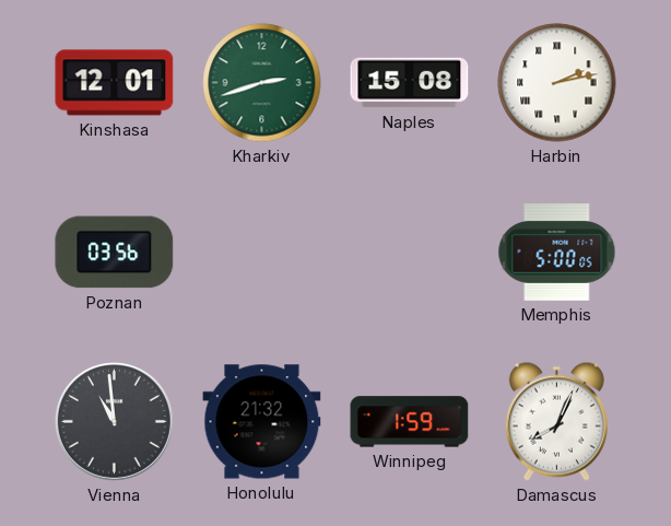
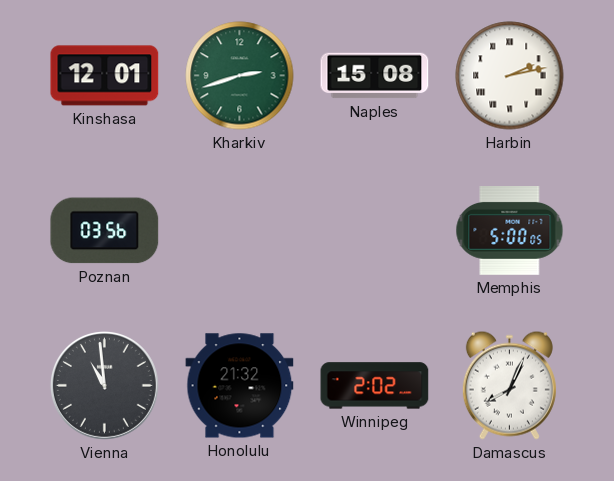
Winnipeg: 1:59 -> 2:02 (375, 386)
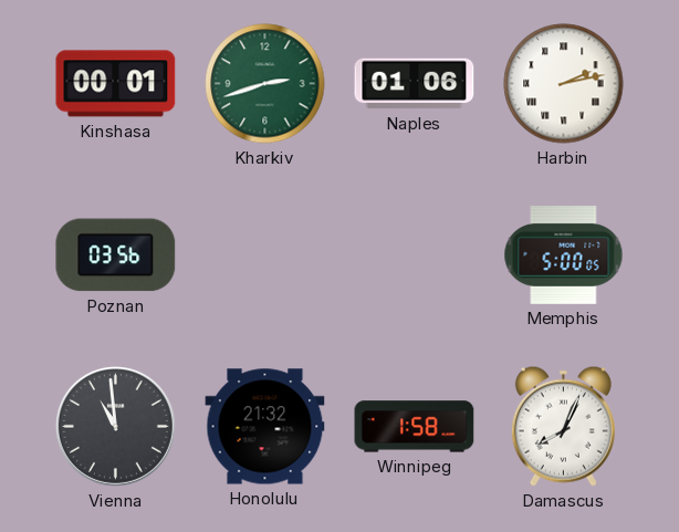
Kinshasa: 12:01 -> 00:01 (116, 84)
Naples: 15:08 -> 01:06 (415, 84)
Winnipeg: 2:02 -> 1:58 (415, 427)
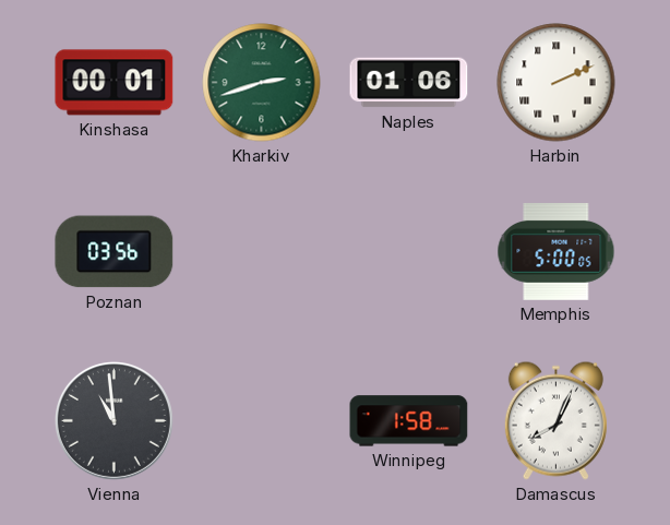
Harbin: 2:13 -> 2:11 (557, 83)
Honolulu: 21:32 -> none (265, 427)
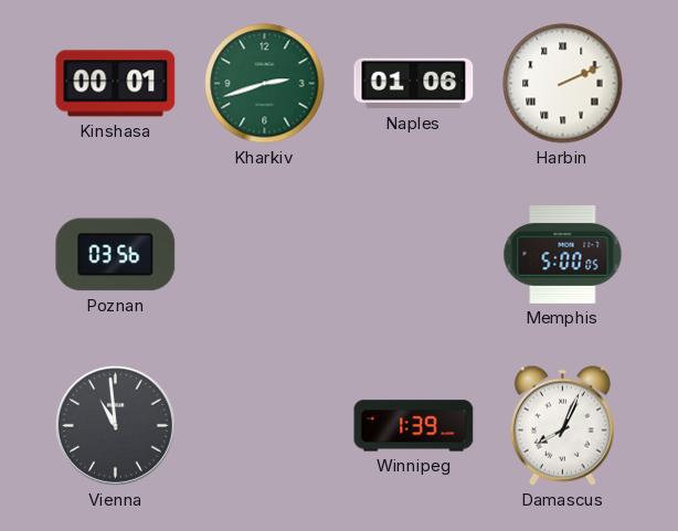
Winnipeg: 1:58 -> 1:39 (414, 426)
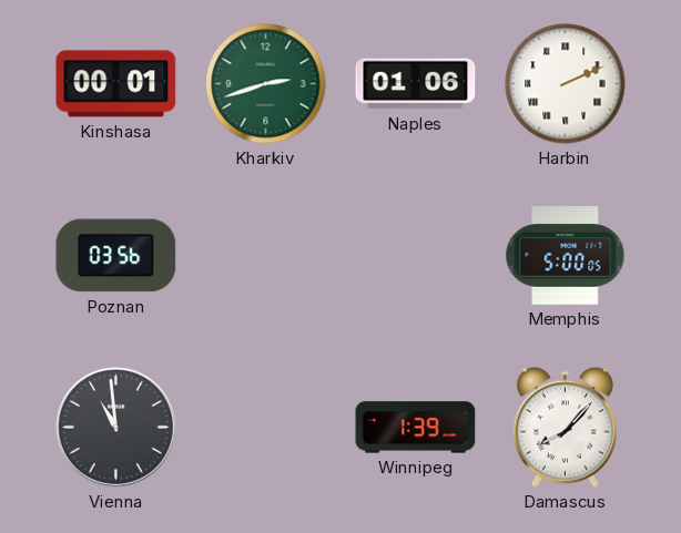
Damascus: 8:04 -> 8:07 (565, 427)
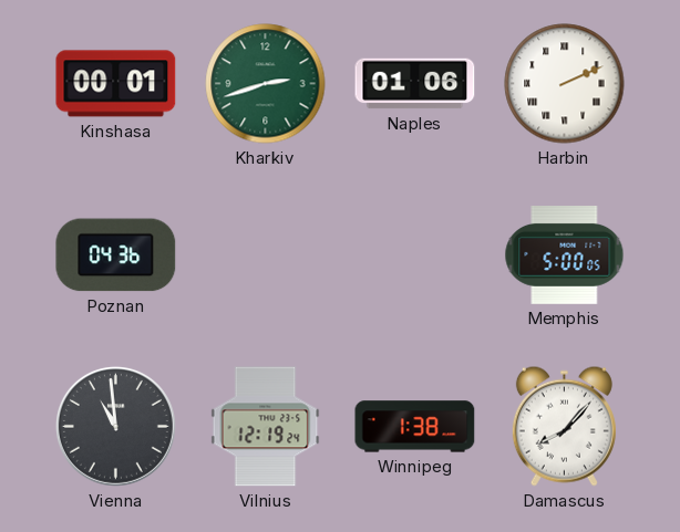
Poznan: 03:56 -> 04:36 (116, 255)
Vilnius: none -> 12:19 (266, 427)
Winnipeg: 1:39 -> 1:38 (415, 427)
